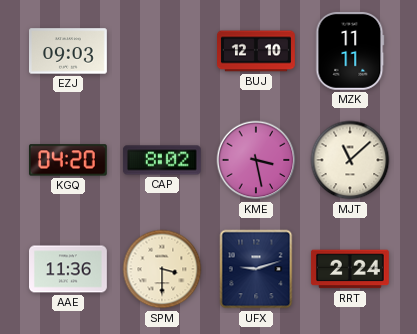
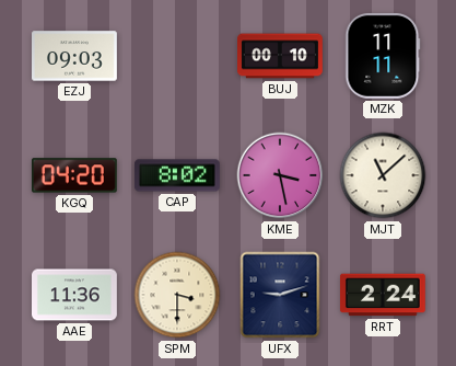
BUJ: 12:10 -> 00:10 (281, 56)
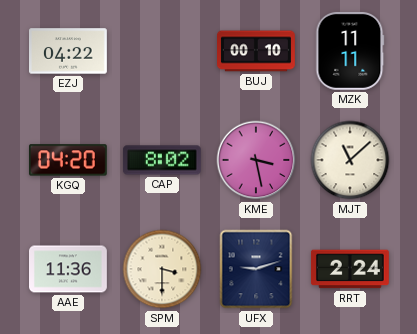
EZJ: 09:03 -> 04:22 (69, 51)
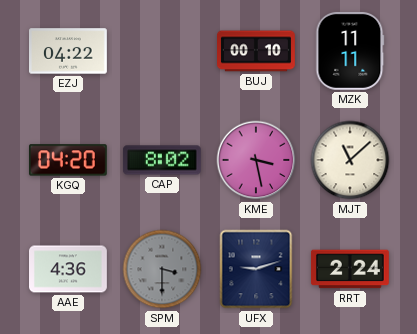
AAE: 11:36 -> 4:36 (69, 269)
SPM dial: cream -> grey (162, 269)
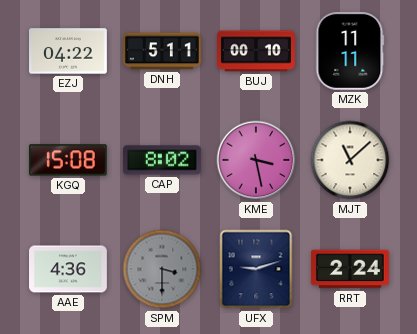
DNH: none -> 5:11 (163, 51)
KGQ: 04:20 -> 15:08 (68, 160)
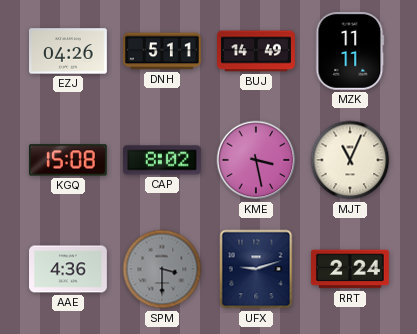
EZJ: 04:22 -> 04:26 (69, 51)
BUJ: 00:10 -> 14:49 (257, 51)
MJT: 11:08 -> 11:04 (350, 160)
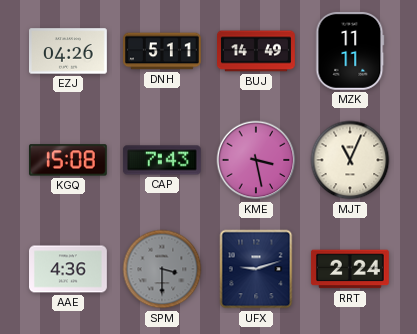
CAP: 8:02 -> 7:43 (162, 160)
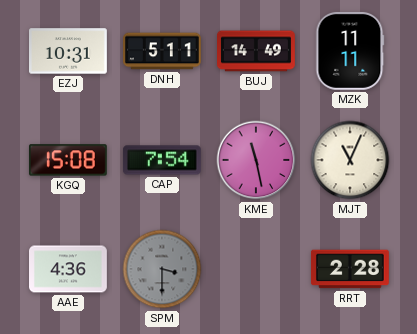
EZJ: 04:26 -> 10:31 (69, 51)
CAP: 7:43 -> 7:54 (162, 160)
KME: 3:28 -> 11:28 (256, 160)
UFX: 9:12 -> none (256, 269)
RRT: 2:24 -> 2:28 (350, 269)
